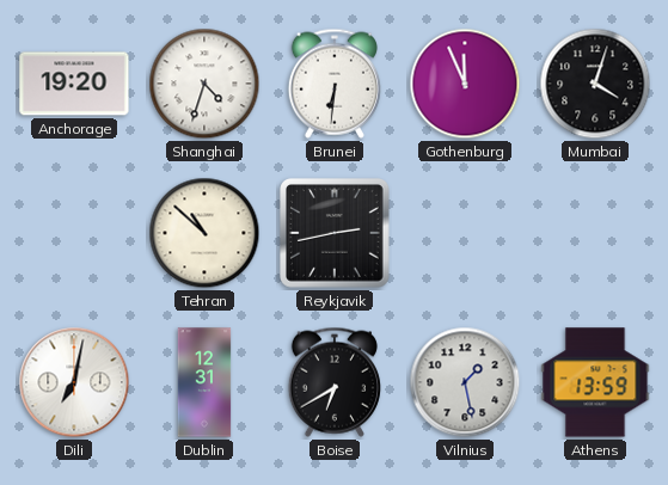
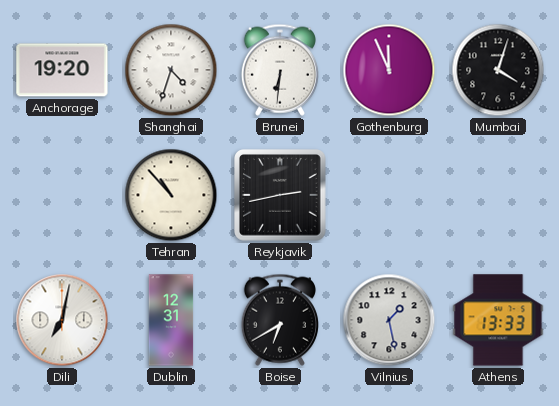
Tehran: 10:52 -> 10:53 (171, 195)
Athens: 13:59 -> 13:33 (498, 320)
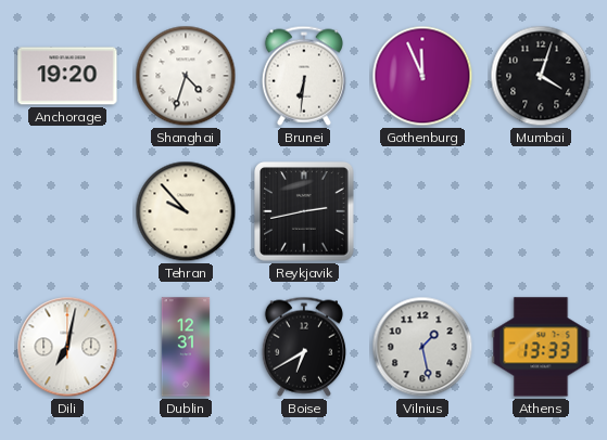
Tehran: 10:53 -> 9:53 (186, 211)
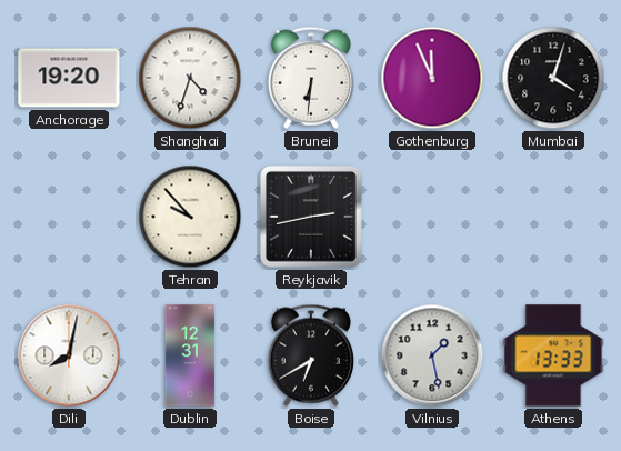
Dili: 7:02 -> 8:02 (69, 355)
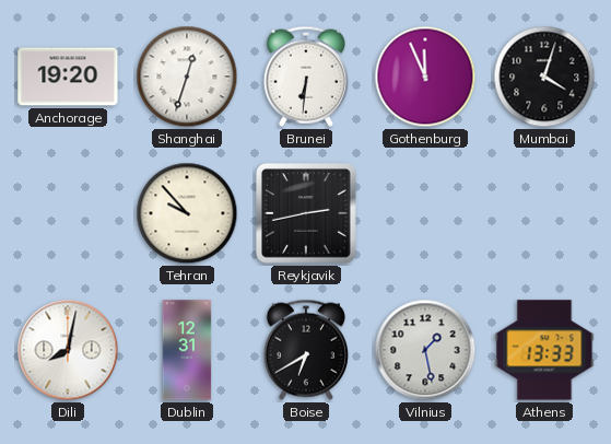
Shanghai: 4:33 -> 12:33 (187, 77)
